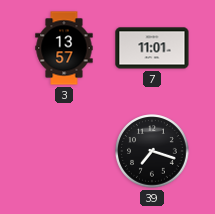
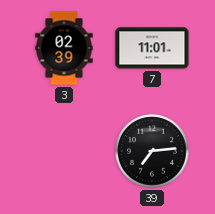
3: 13:57 -> 02:39 (64, 48)
39: 7:18 -> 7:14 (152, 151)
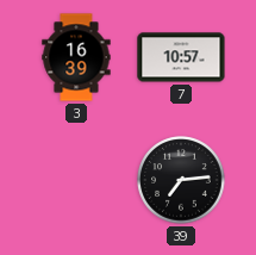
3: 02:39 -> 16:39 (76, 57)
7: 11:01 -> 10:57 (181, 57)
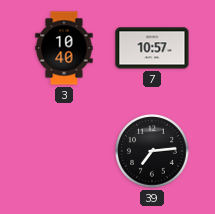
3: 16:39 -> 10:40 (64, 48)
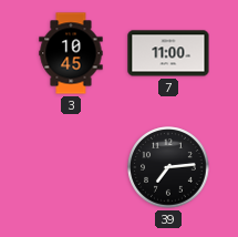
3: 10:40 -> 10:45 (71, 53)
7: 10:57 -> 11:00 (168, 53)
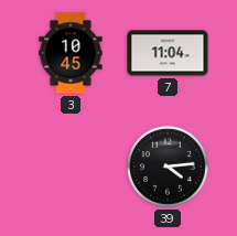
7: 11:00 -> 11:04 (168, 53)
39: 7:14 -> 4:14 (168, 167)
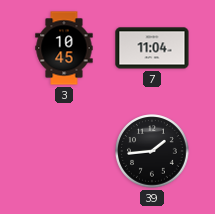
39: 4:14 -> 1:44 (152, 151)
